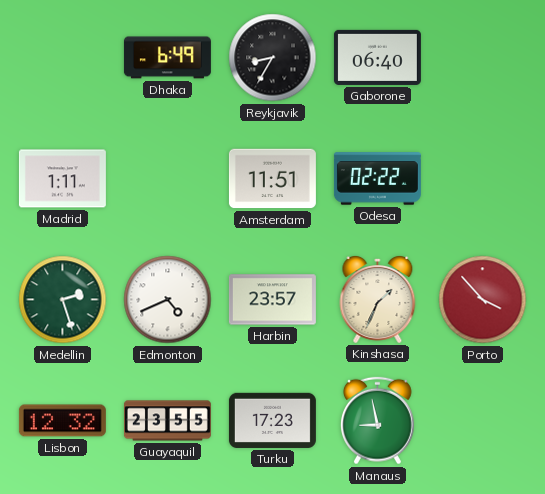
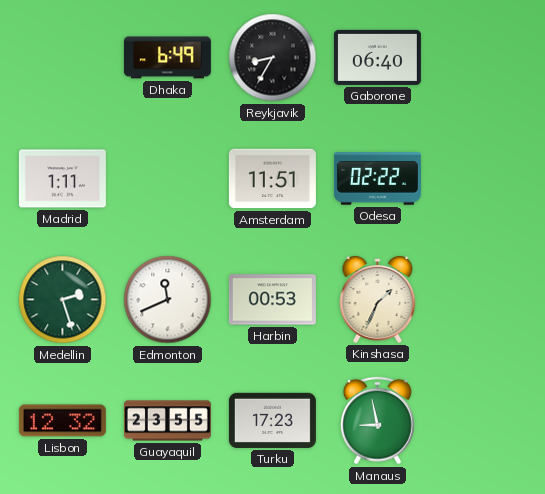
Edmonton: 4:41 -> 11:41 (168, 300)
Harbin: 23:57 -> 00:53 (272, 300)
Porto: 3:53 -> none (483, 300)
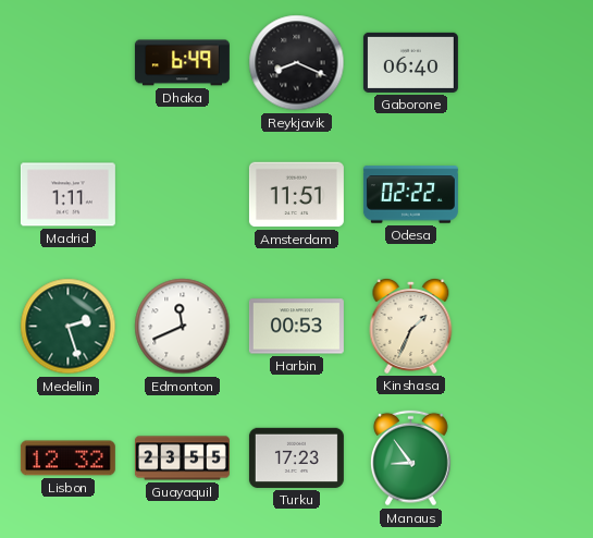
Reykjavik: 8:35 -> 8:19 (297, 63)
Manaus: 8:58 -> 8:54 (411, 458)
